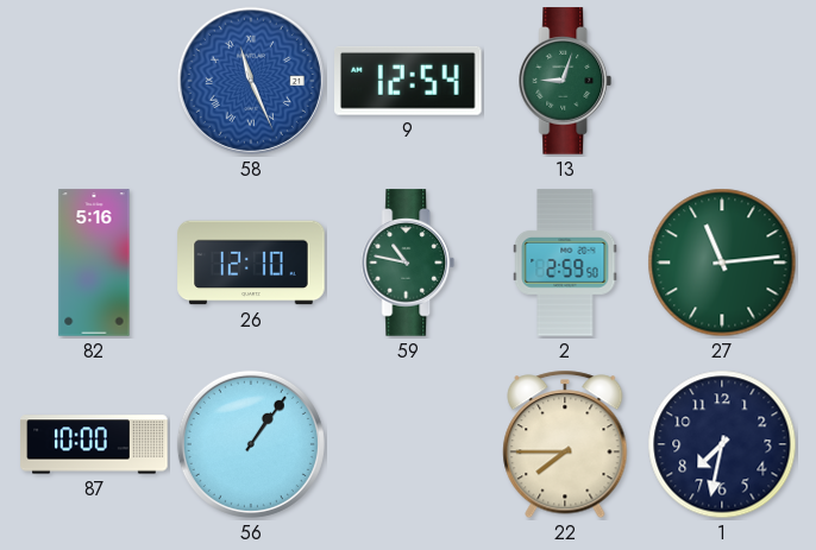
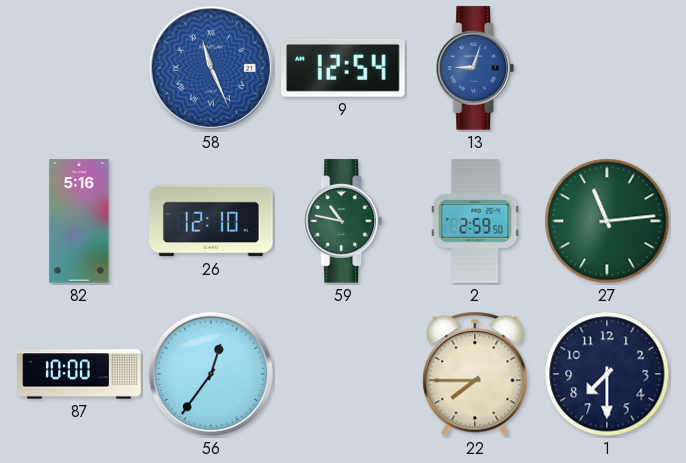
13 dial: green -> blue (475, 68)
56: 1:06 -> 12:36 (211, 374)
1: 7:32 -> 7:30 (607, 374)
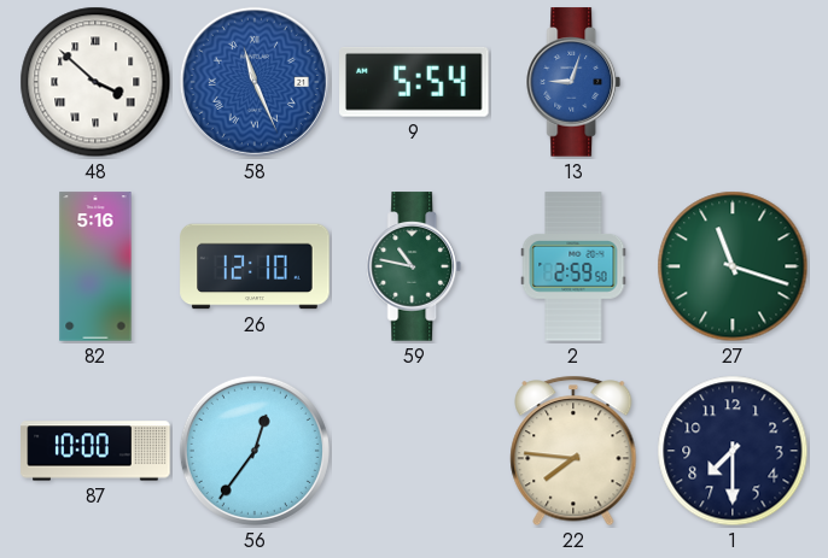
48: none -> 3:52 (95, 82)
9: 12:54 -> 5:54 (414, 82)
27: 11:14 -> 11:18 (733, 266)
22: 7:45 -> 7:46 (573, 451)
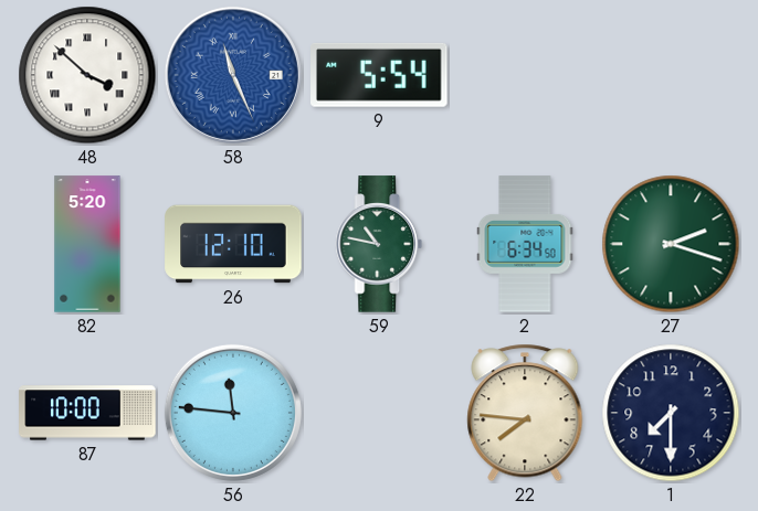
13: 9:03 -> none (573, 82)
82: 5:16 -> 5:20 (87, 244)
2: 2:59 -> 6:34 (525, 244)
27: 11:18 -> 2:18 (671, 244)
56: 12:36 -> 11:46 (233, 413)
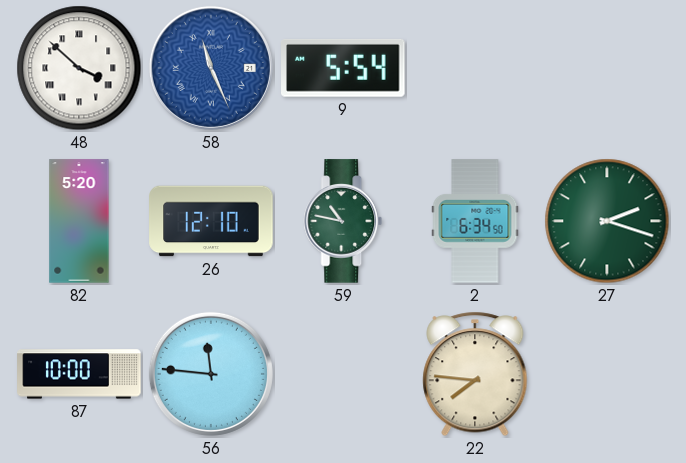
1: 7:30 -> none (671, 413)
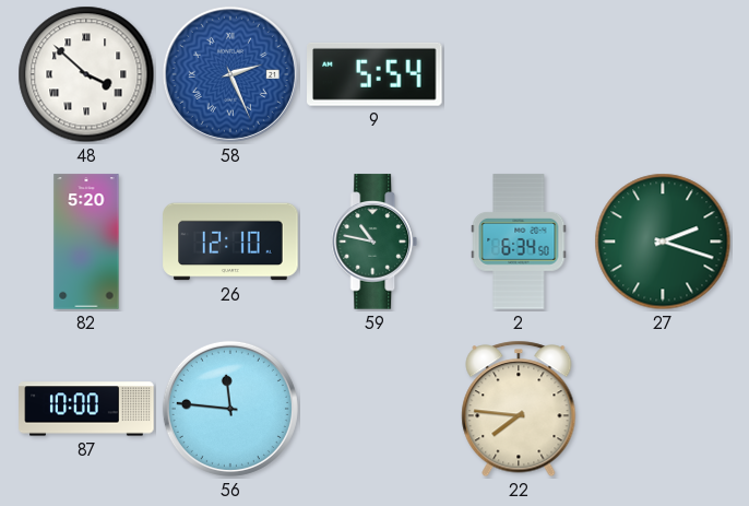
58: 11:26 -> 2:26 (230, 74)
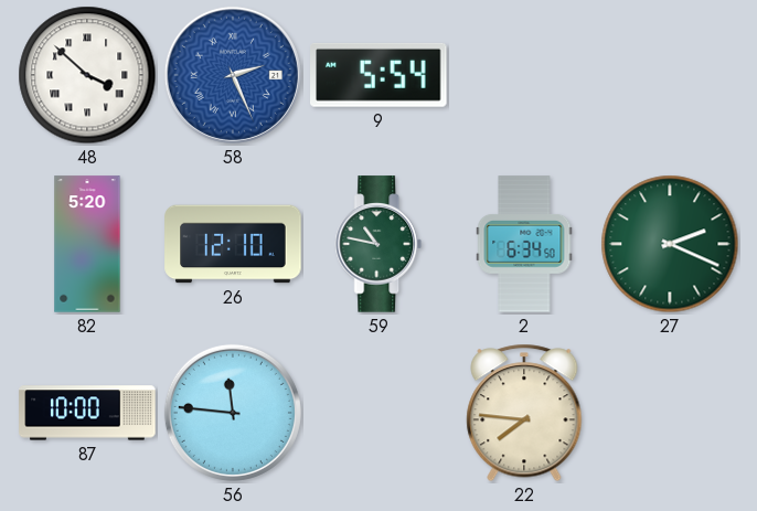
27: 2:18 -> 2:19 (670, 244)
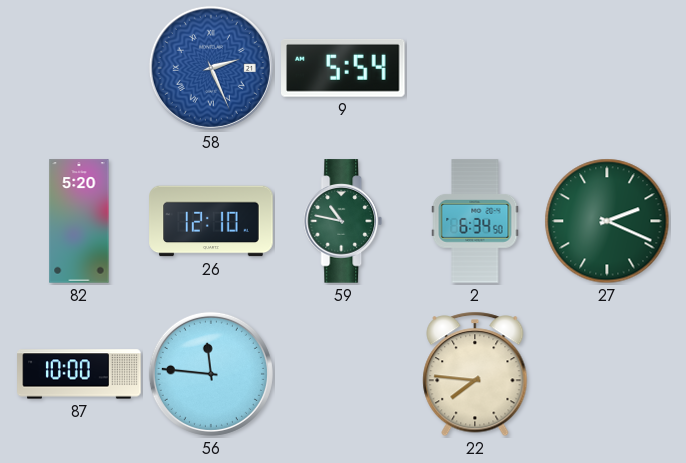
48: 3:52 -> none (87, 75)
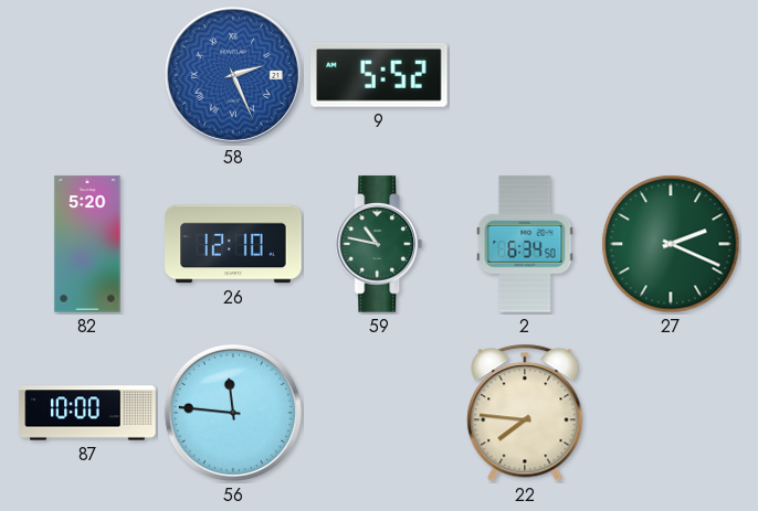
9: 5:54 -> 5:52 (379, 75)
